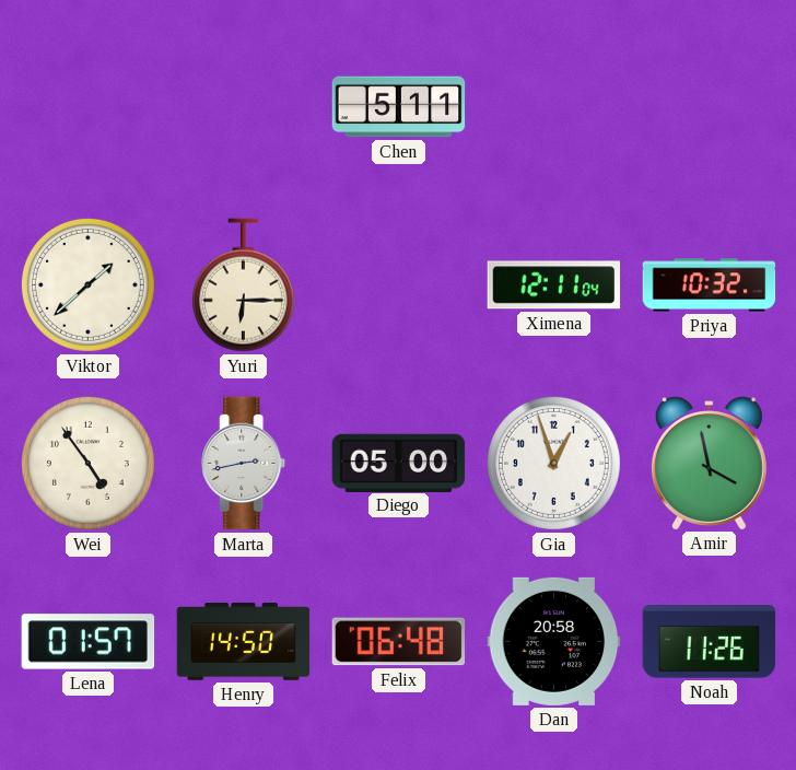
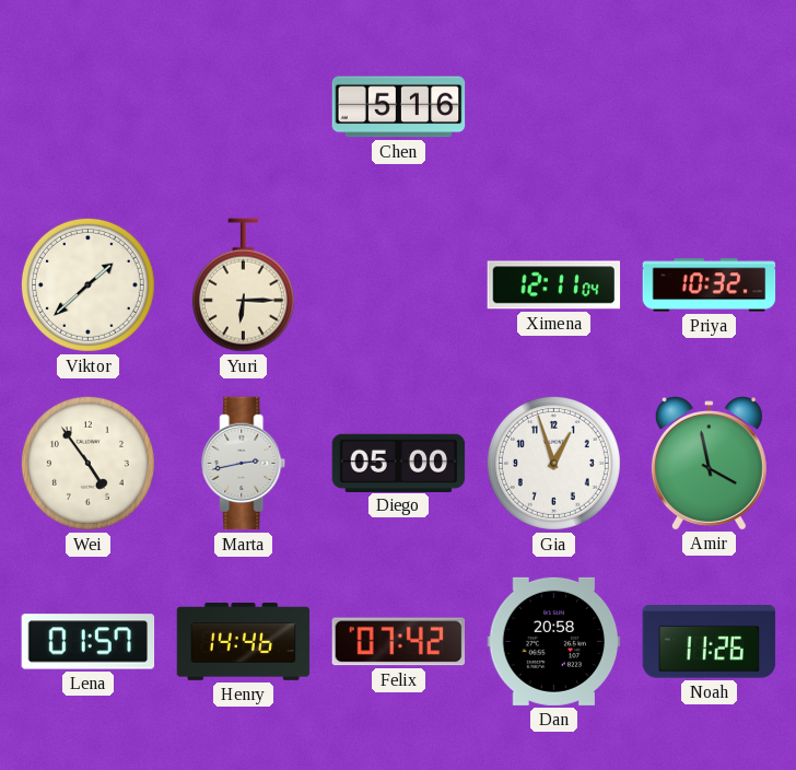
Chen: 5:11 -> 5:16 (399, 107)
Henry: 14:50 -> 14:46 (244, 642)
Felix: 06:48 -> 07:42 (399, 642)
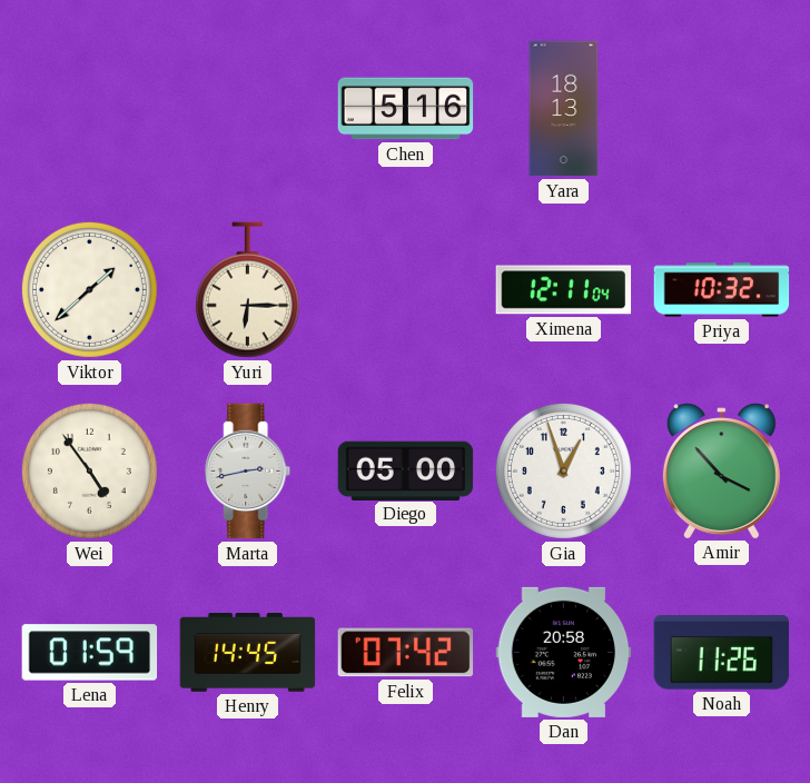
Yara: none -> 18:13 (564, 109)
Amir: 3:58 -> 3:53 (721, 470)
Lena: 01:57 -> 01:59 (90, 653)
Henry: 14:46 -> 14:45 (248, 653)
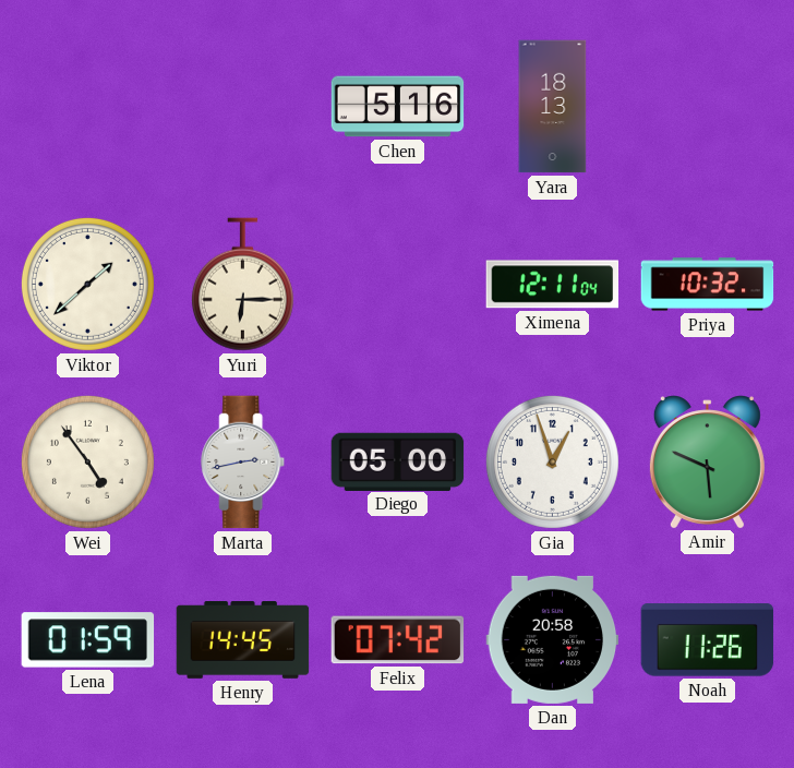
Amir: 3:53 -> 5:49 (707, 461)
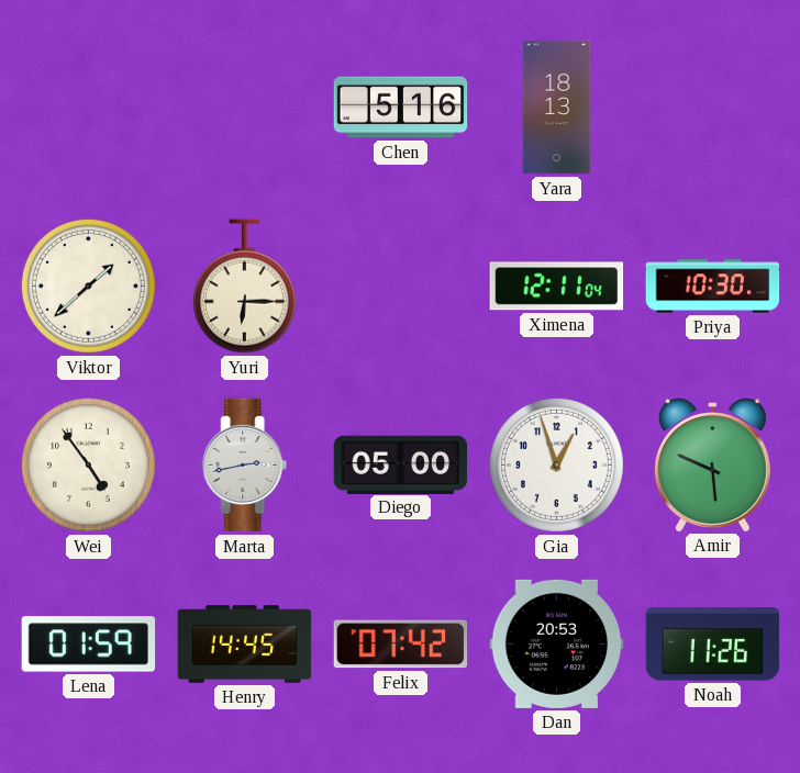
Priya: 10:32 -> 10:30 (713, 287)
Dan: 20:58 -> 20:53 (557, 643)
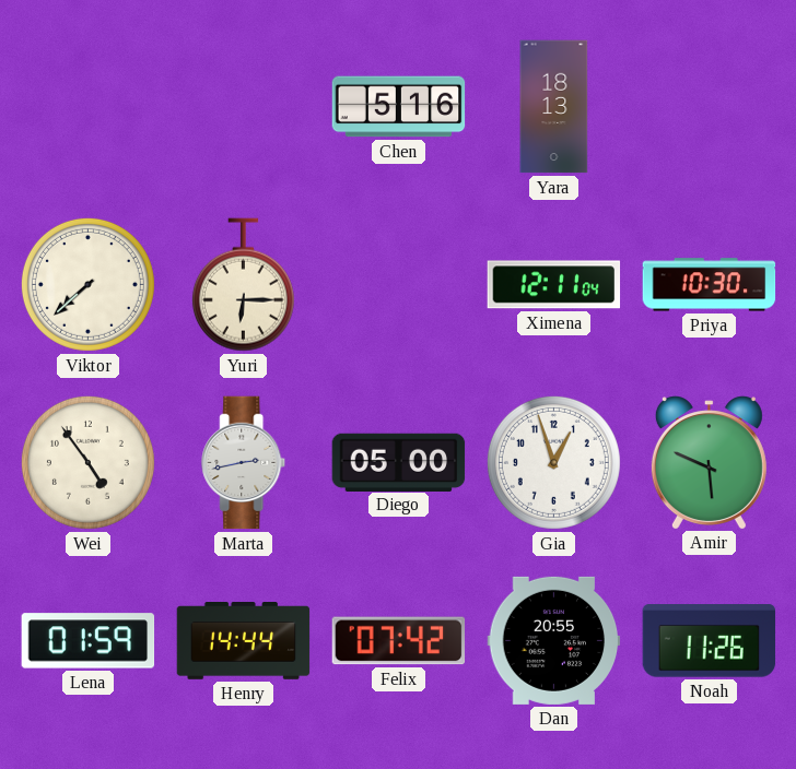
Viktor: 1:38 -> 7:38 (87, 284)
Henry: 14:45 -> 14:44 (244, 641)
Dan: 20:53 -> 20:55 (554, 640)
